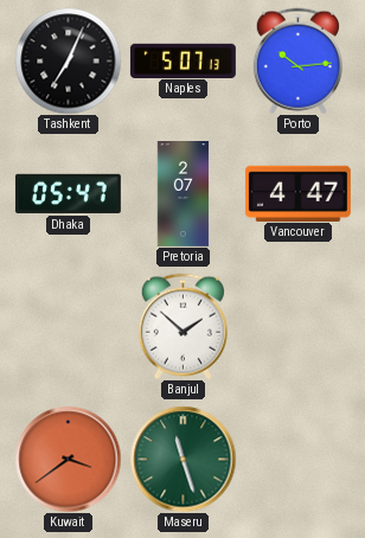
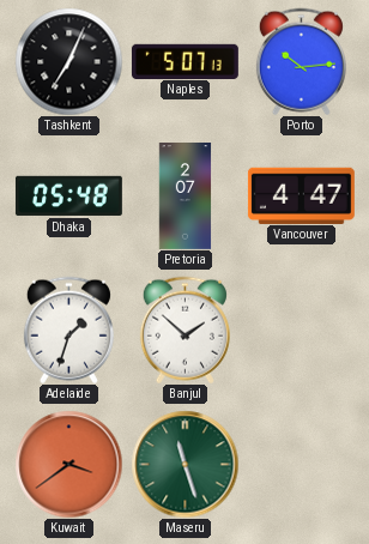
Dhaka: 05:47 -> 05:48 (68, 195)
Adelaide: none -> 1:33 (68, 330)
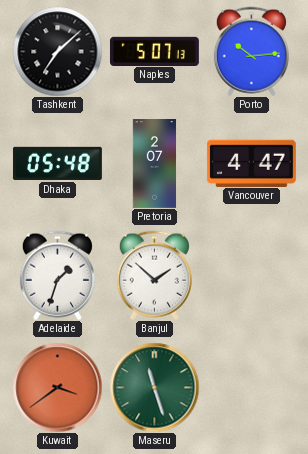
Tashkent: 7:04 -> 7:08 (57, 51)
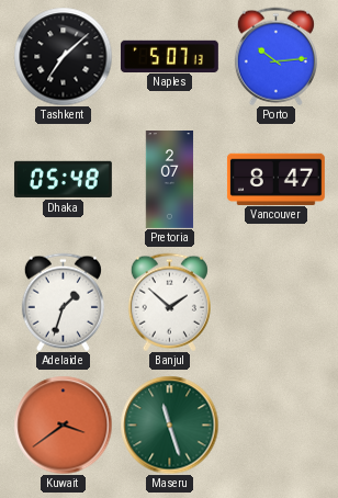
Vancouver: 4:47 -> 8:47 (275, 179)
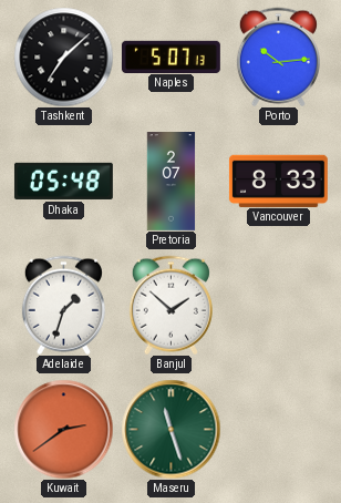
Vancouver: 8:47 -> 8:33 (278, 181)
Kuwait: 3:39 -> 2:39 (63, 429)
